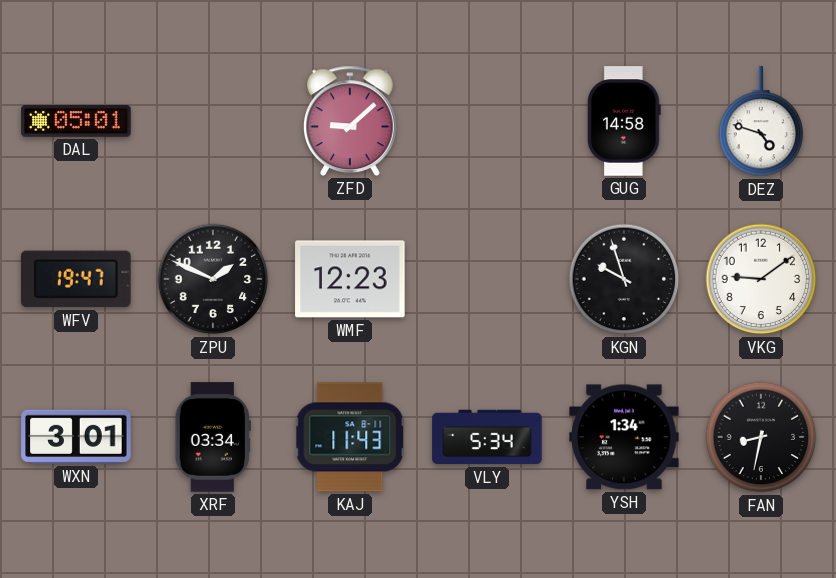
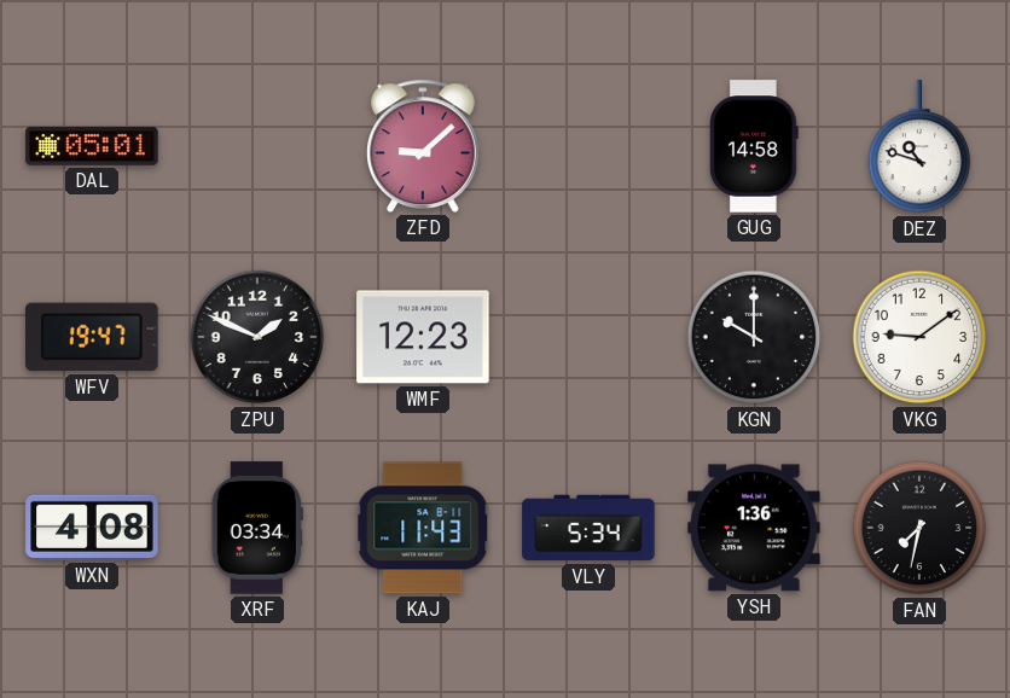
DEZ: 4:48 -> 10:48 (919, 147)
KGN: 9:57 -> 10:00 (754, 337)
WXN: 3:01 -> 4:08 (92, 528)
YSH: 1:34 -> 1:36 (754, 528)
FAN: 8:32 -> 7:32 (919, 528)
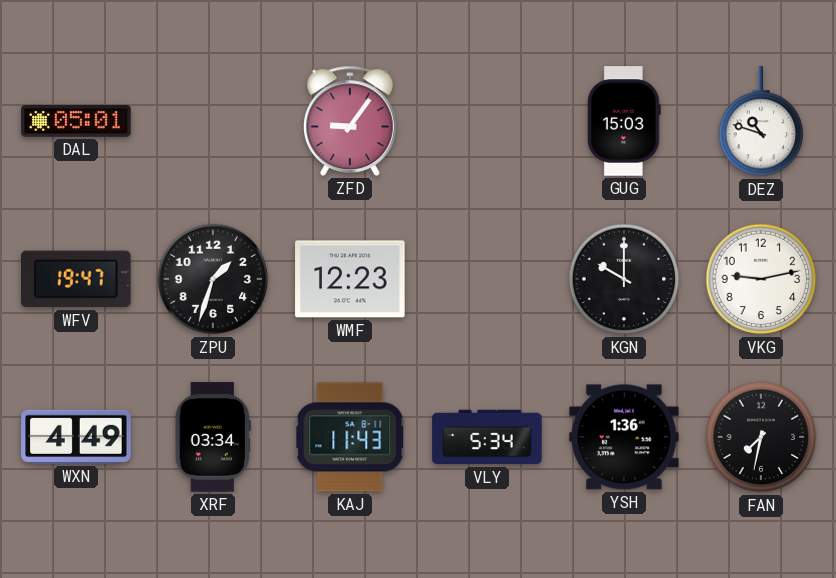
ZFD: 9:08 -> 9:06 (351, 121)
GUG: 14:58 -> 15:03 (624, 121)
ZPU: 1:49 -> 1:33 (213, 279)
VKG: 9:09 -> 9:13 (761, 279)
WXN: 4:08 -> 4:49 (76, 437)
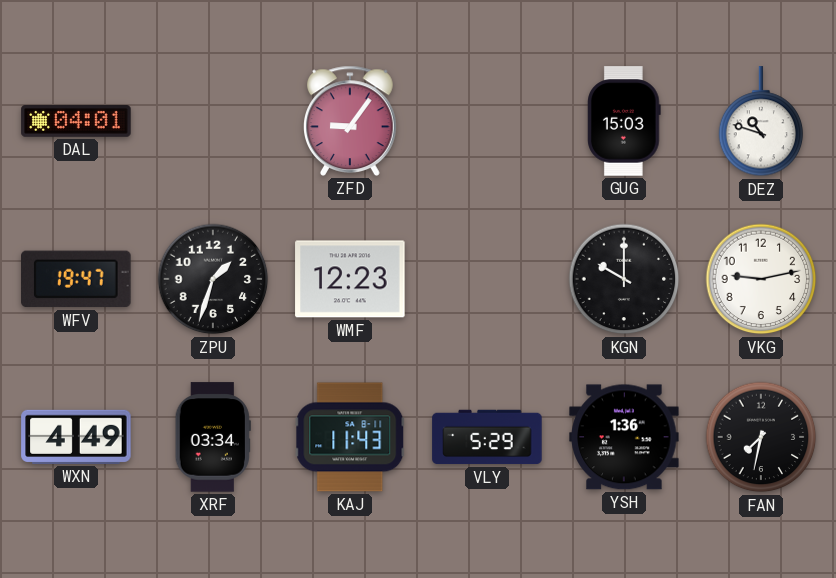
DAL: 05:01 -> 04:01 (76, 122)
VLY: 5:34 -> 5:29 (487, 437)
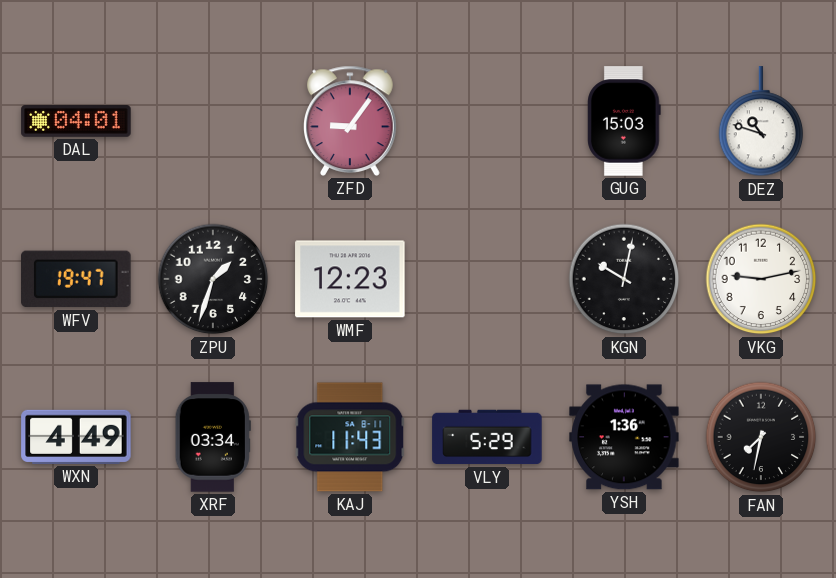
KGN: 10:00 -> 10:02 (624, 279)
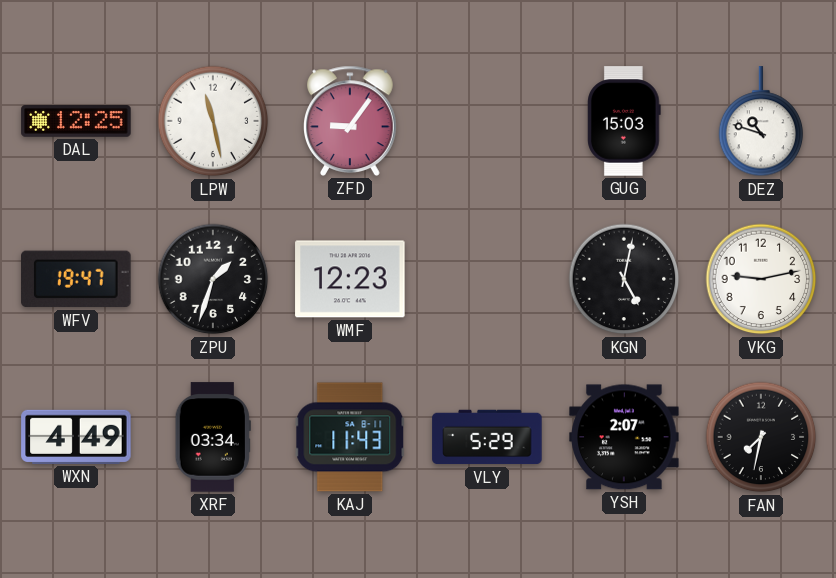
DAL: 04:01 -> 12:25 (76, 122)
LPW: none -> 11:28 (213, 121)
KGN: 10:02 -> 5:02 (624, 279)
YSH: 1:36 -> 2:07 (624, 437)
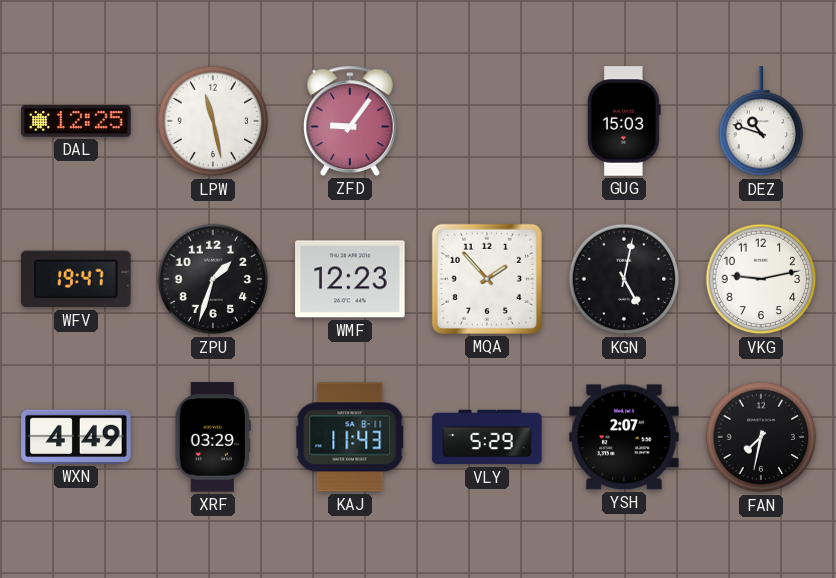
MQA: none -> 1:53 (487, 279)
XRF: 03:34 -> 03:29 (213, 437)
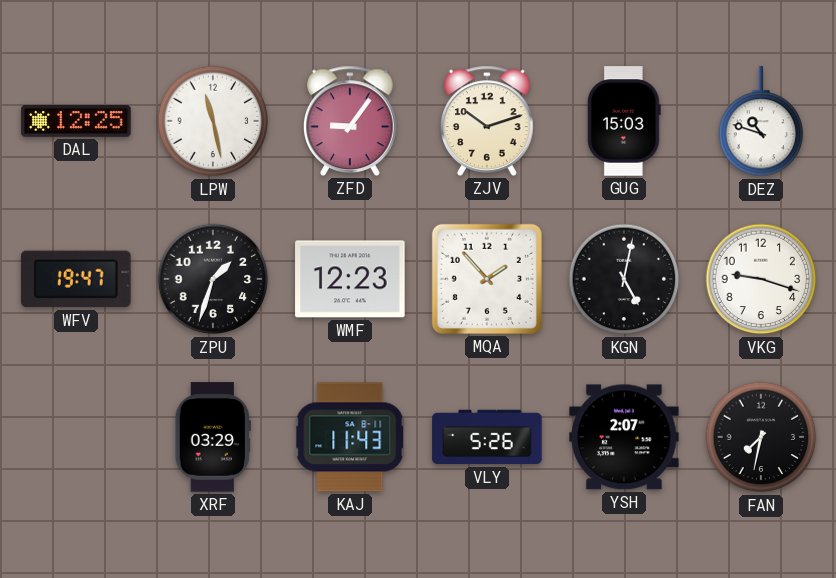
ZJV: none -> 10:12 (488, 121)
VKG: 9:13 -> 9:18 (761, 279)
WXN: 4:49 -> none (76, 437)
VLY: 5:29 -> 5:26 (487, 437)
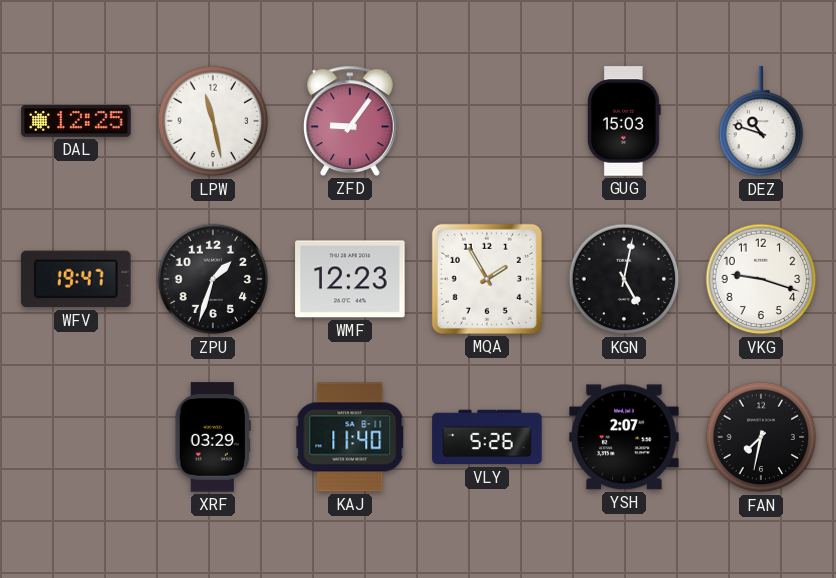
ZJV: 10:12 -> none (488, 121)
MQA: 1:53 -> 1:55 (487, 279)
KAJ: 11:43 -> 11:40 (350, 437)
